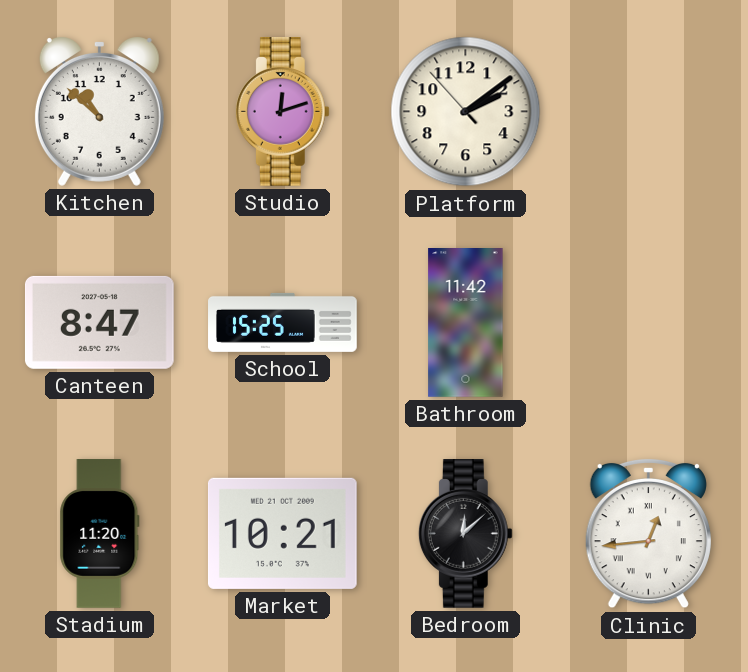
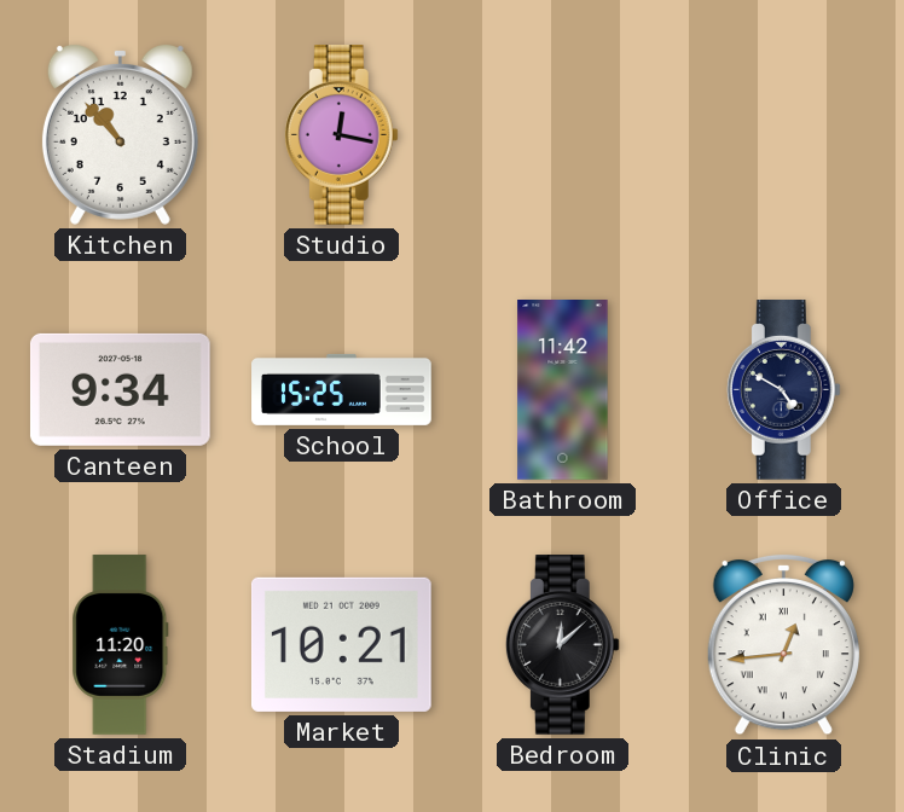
Kitchen: 10:52 -> 10:53 (120, 135)
Studio: 12:12 -> 12:17 (341, 135)
Platform: 2:08 -> none (466, 112)
Canteen: 8:47 -> 9:34 (120, 389)
Office: none -> 4:50 (783, 390)
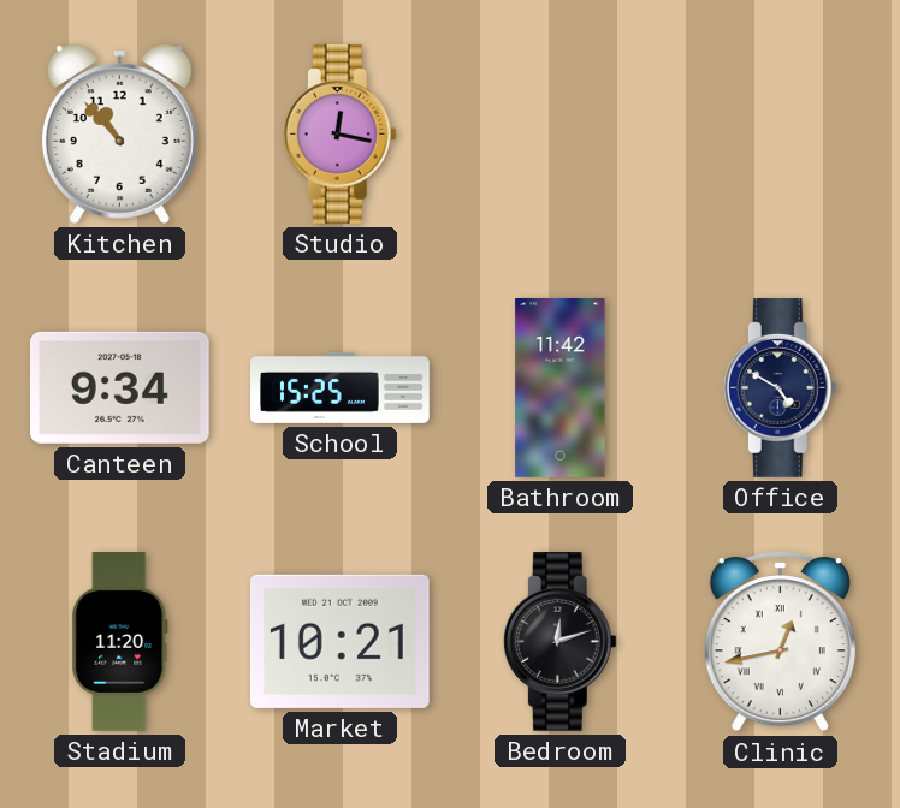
Bedroom: 12:08 -> 12:12 (559, 642)
Clinic: 12:44 -> 12:43 (780, 641)
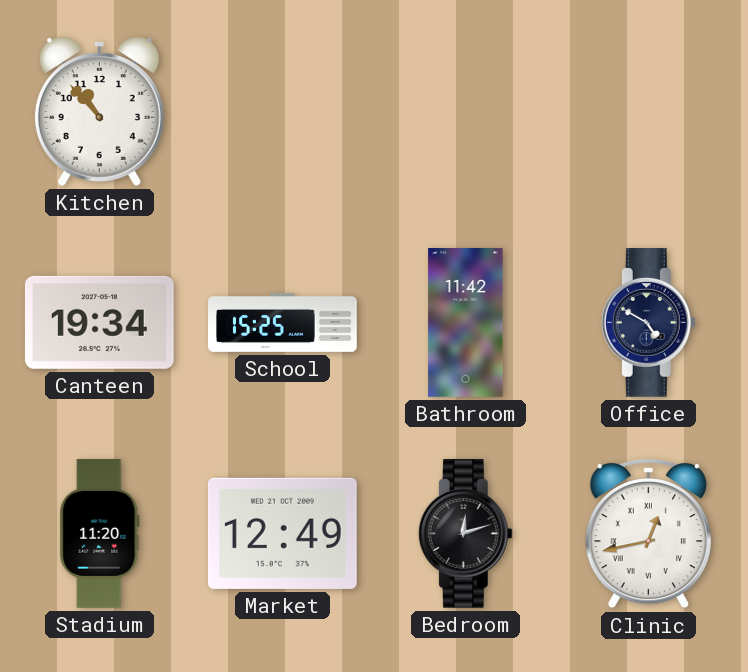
Studio: 12:17 -> none (339, 135)
Canteen: 9:34 -> 19:34 (99, 322)
Market: 10:21 -> 12:49 (282, 533)
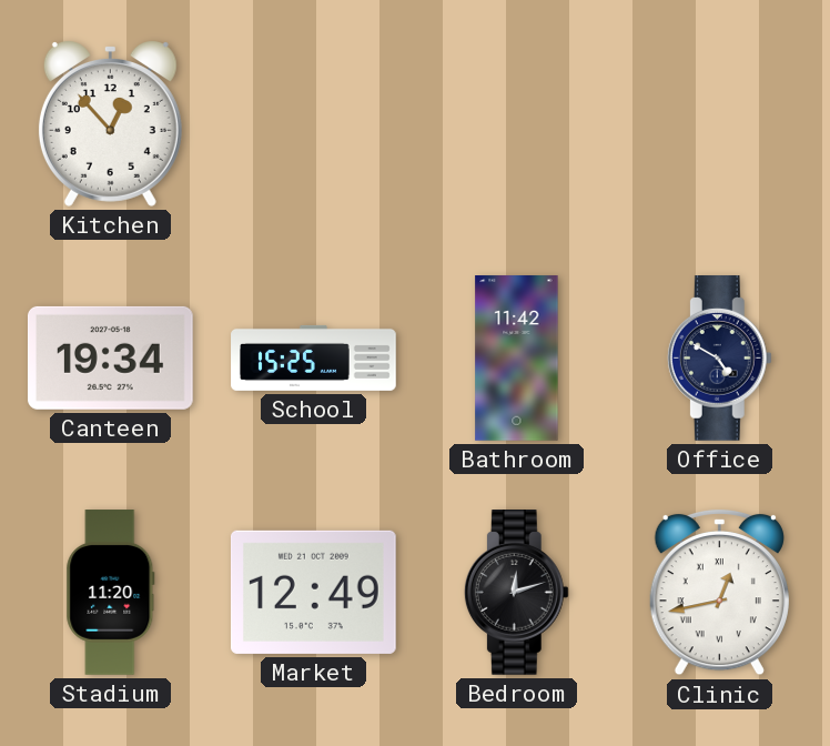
Kitchen: 10:53 -> 12:53 (110, 124)
